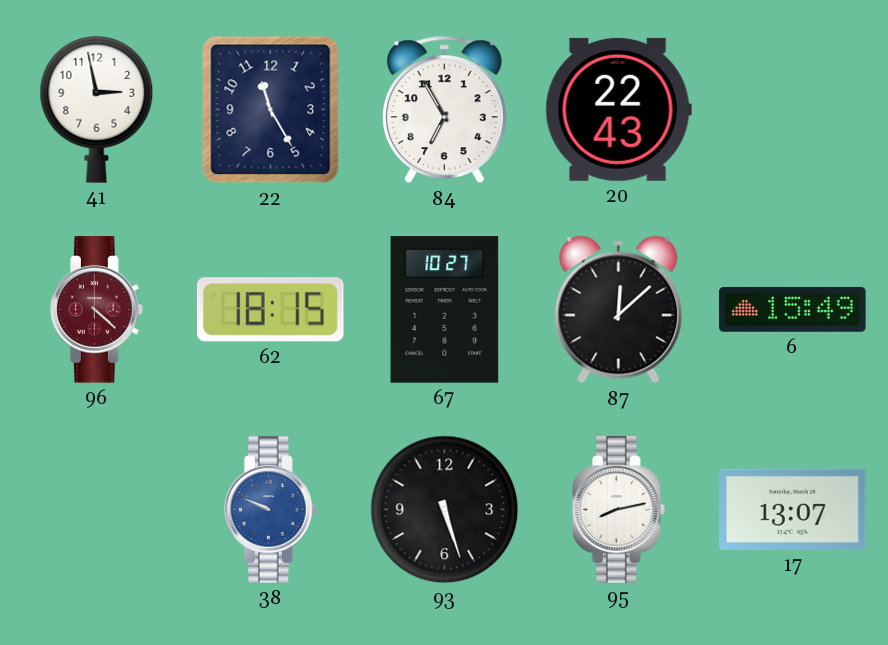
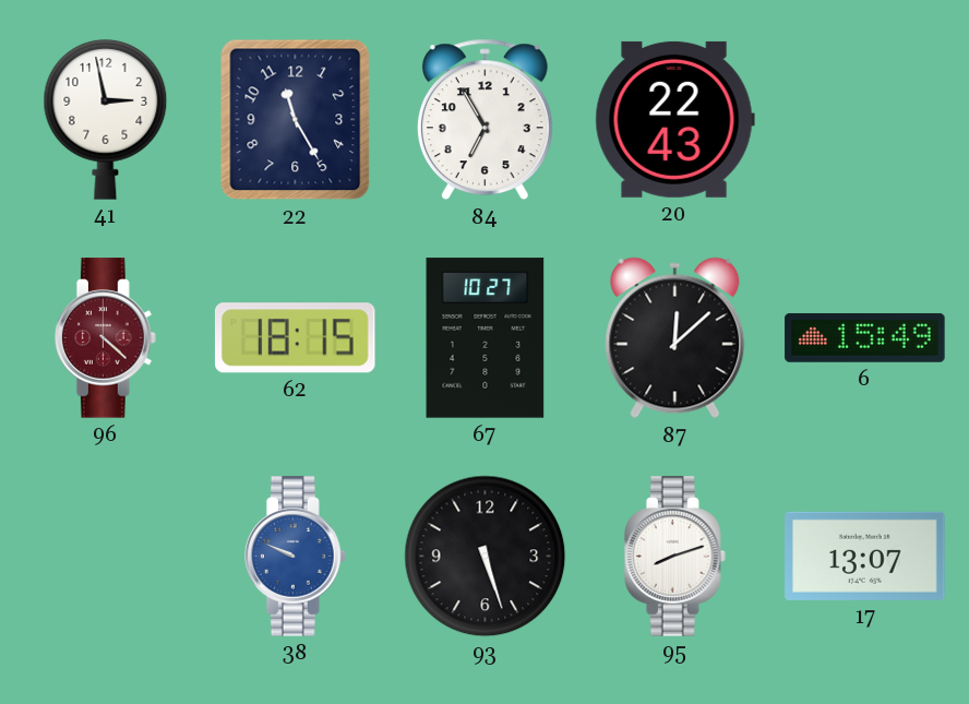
95: 8:13 -> 8:12 (675, 557)
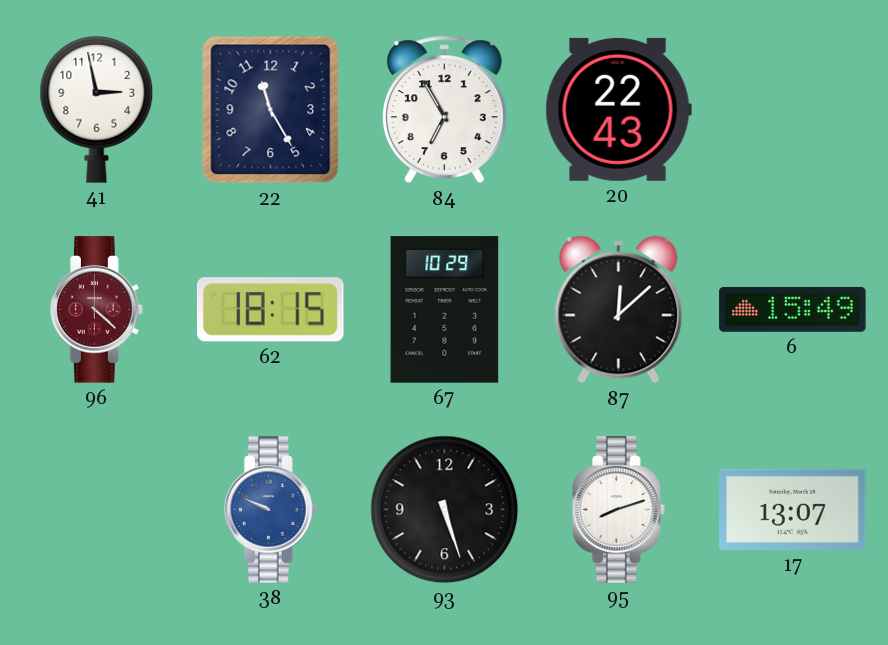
67: 10:27 -> 10:29 (445, 310)
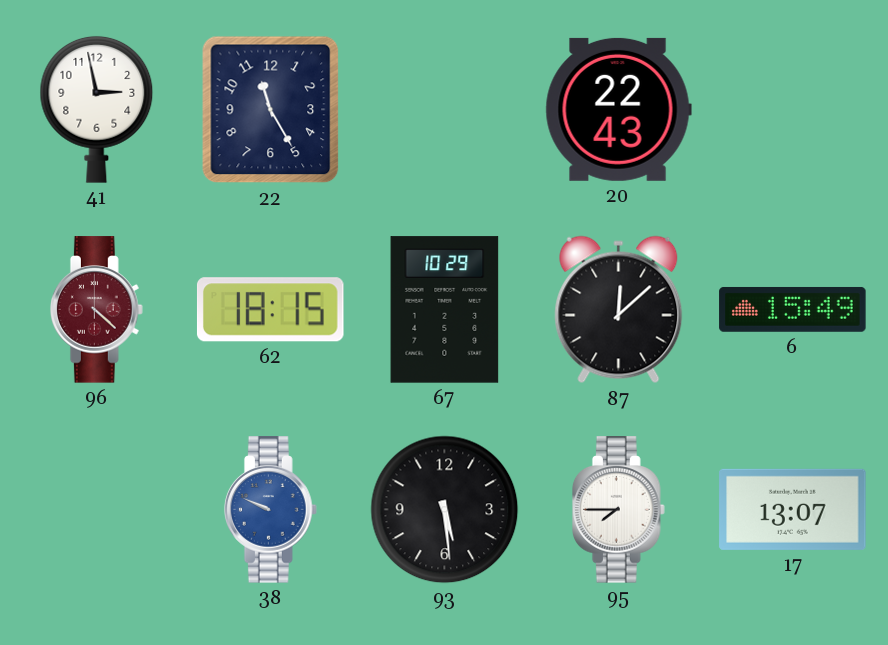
84: 6:55 -> none (444, 110)
93: 5:27 -> 5:29 (445, 510)
95: 8:12 -> 7:45 (619, 510)
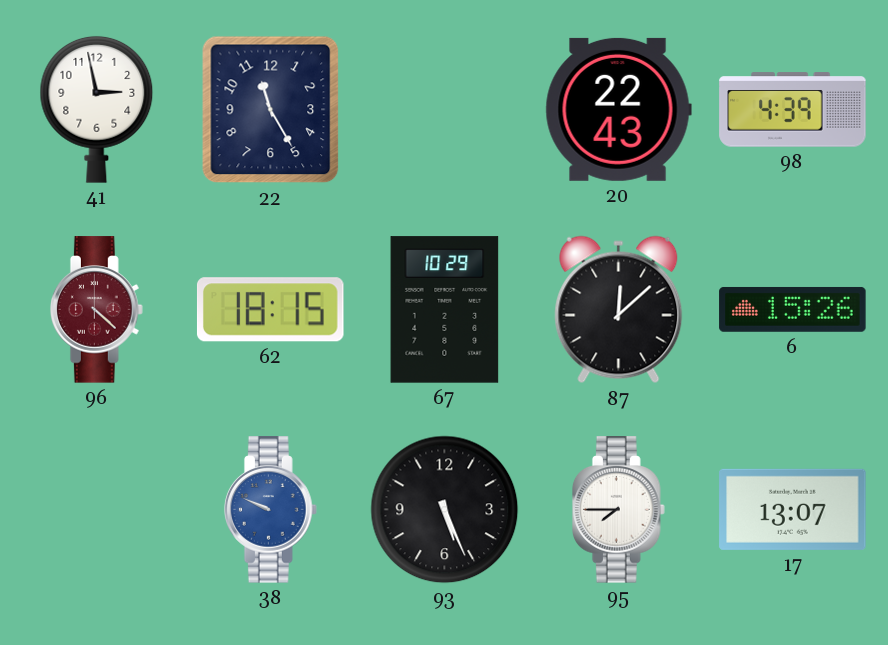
98: none -> 4:39 (793, 110)
6: 15:49 -> 15:26 (793, 309)
93: 5:29 -> 5:26 (445, 510)
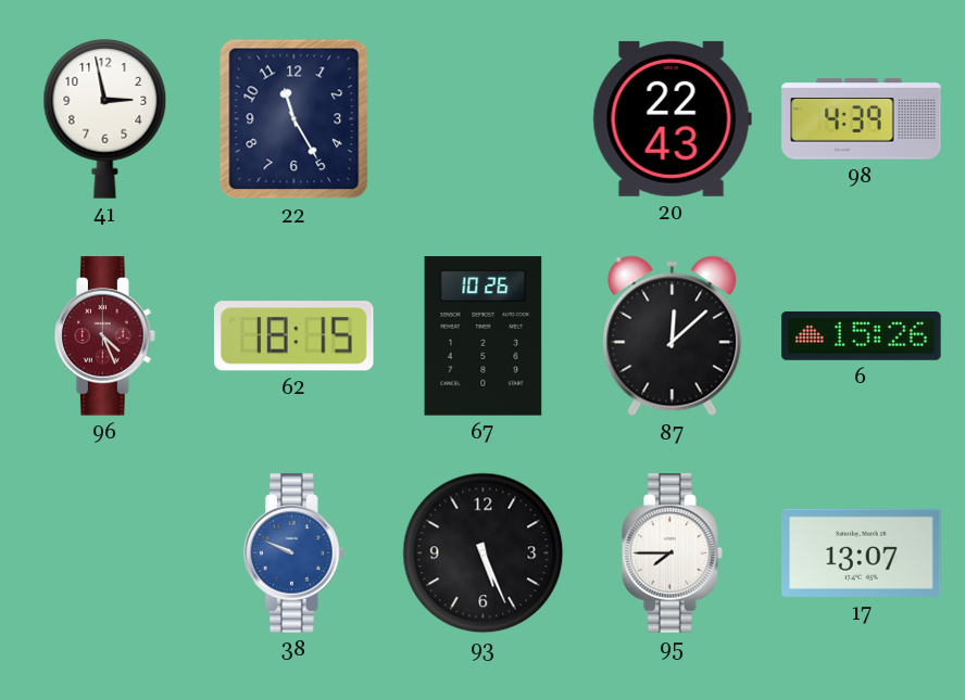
96: 4:22 -> 4:26 (105, 336)
67: 10:29 -> 10:26 (484, 336)
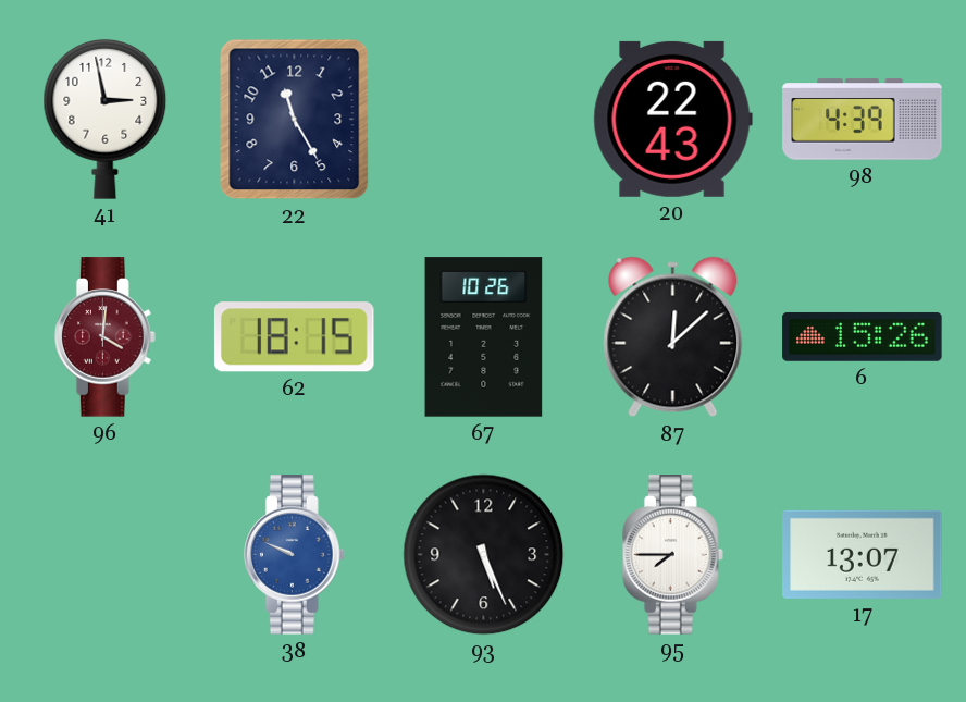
96: 4:26 -> 4:01 (106, 337)
